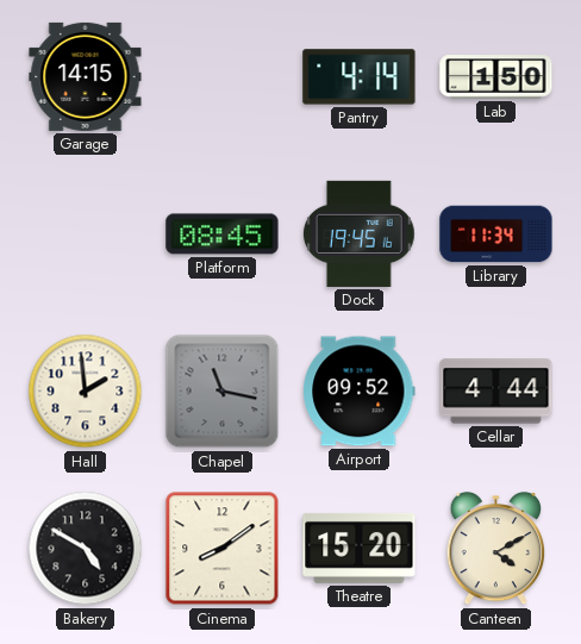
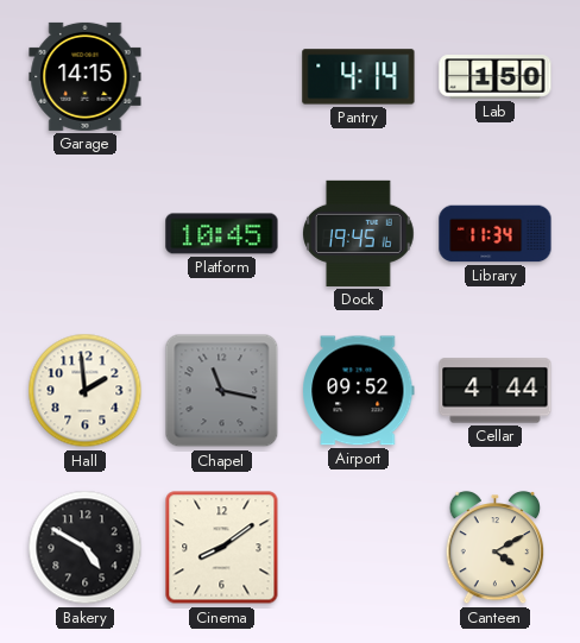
Platform: 08:45 -> 10:45 (222, 234)
Theatre: 15:20 -> none (360, 548)
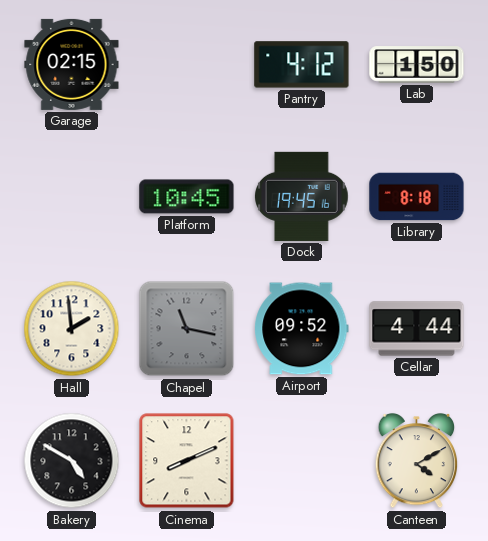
Garage: 14:15 -> 02:15 (72, 64)
Pantry: 4:14 -> 4:12 (302, 65)
Library: 11:34 -> 8:18 (417, 197)
Cinema: 8:09 -> 8:11 (187, 461)
